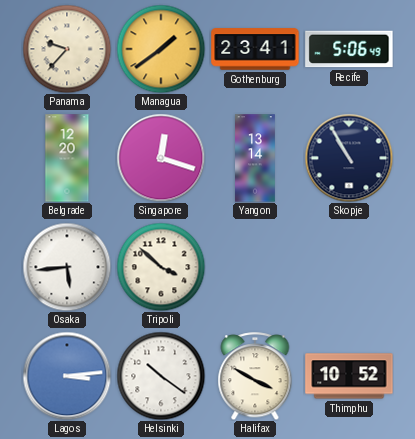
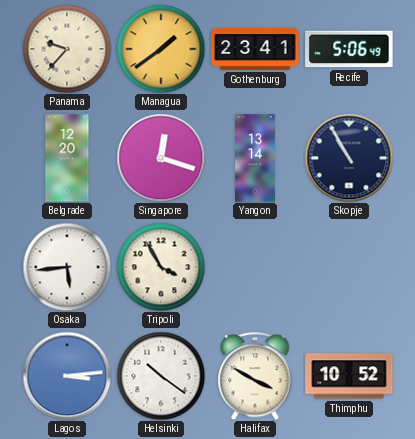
Tripoli: 3:52 -> 3:55 (161, 267)
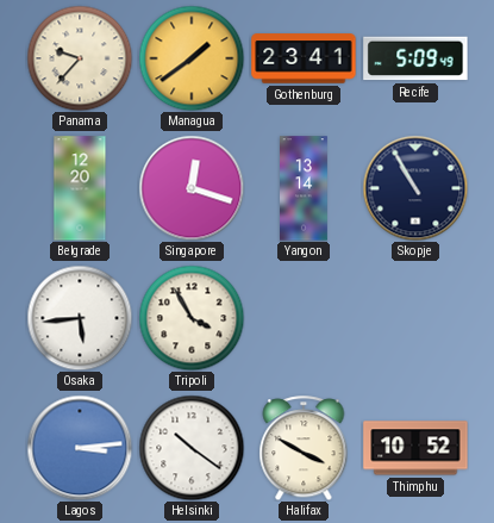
Recife: 5:06 -> 5:09 (415, 58)
